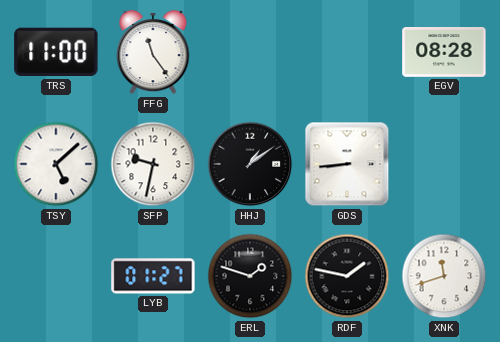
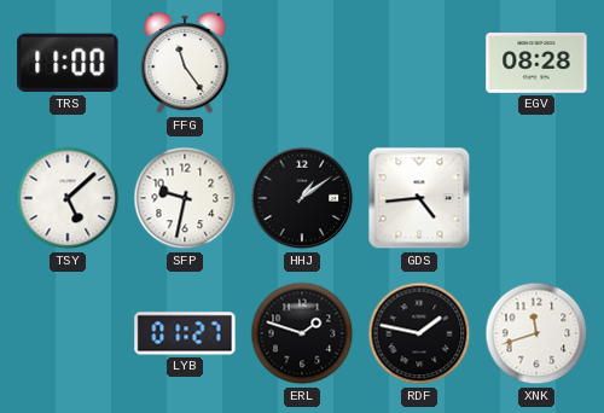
GDS: 8:44 -> 4:44 (419, 198)
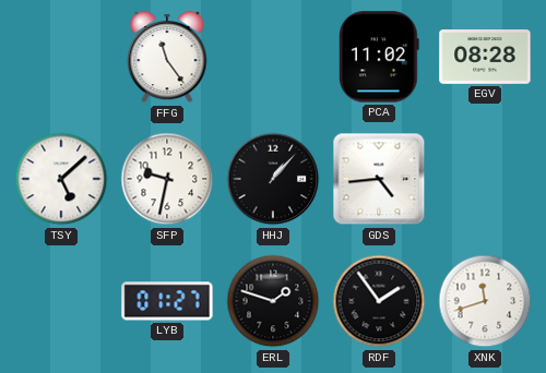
TRS: 11:00 -> none (68, 63)
PCA: none -> 11:02 (380, 57)
HHJ: 1:09 -> 1:07 (273, 179)
RDF: 1:47 -> 1:54 (379, 301)
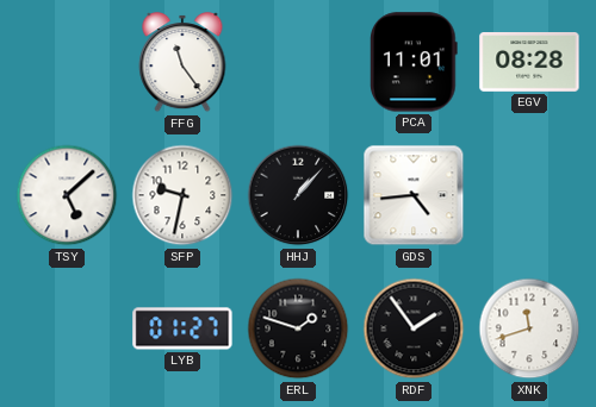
PCA: 11:02 -> 11:01 (415, 62)
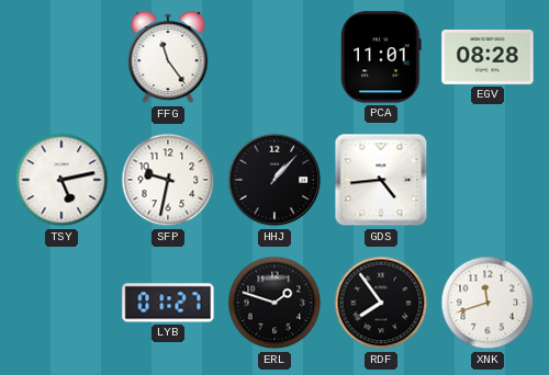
TSY: 5:08 -> 5:13 (61, 180)
RDF: 1:54 -> 7:54 (381, 303)
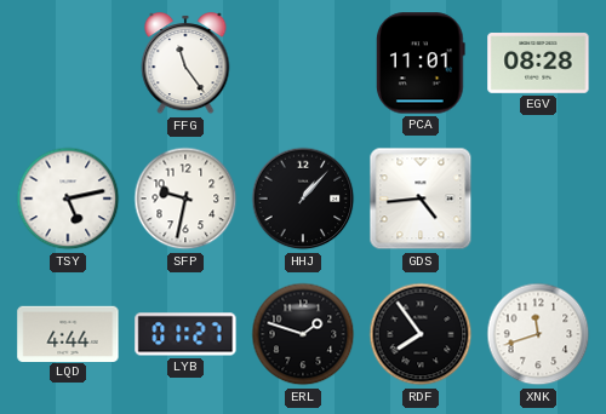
LQD: none -> 4:44 (68, 333)
